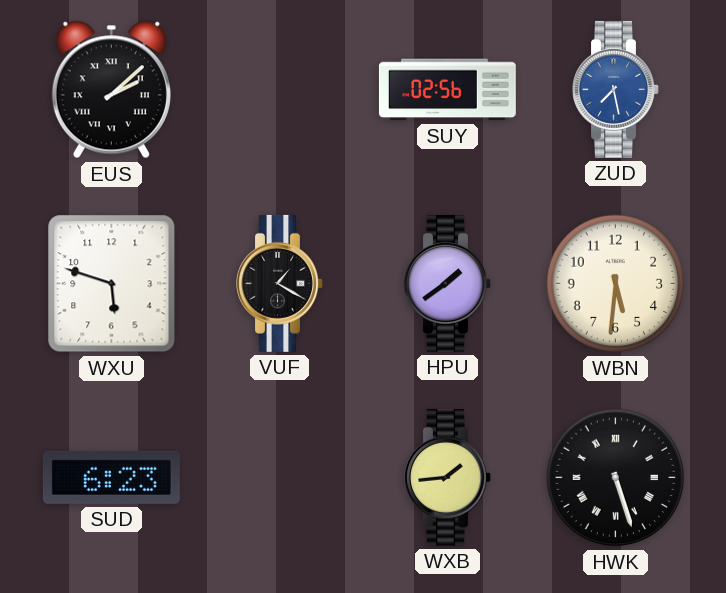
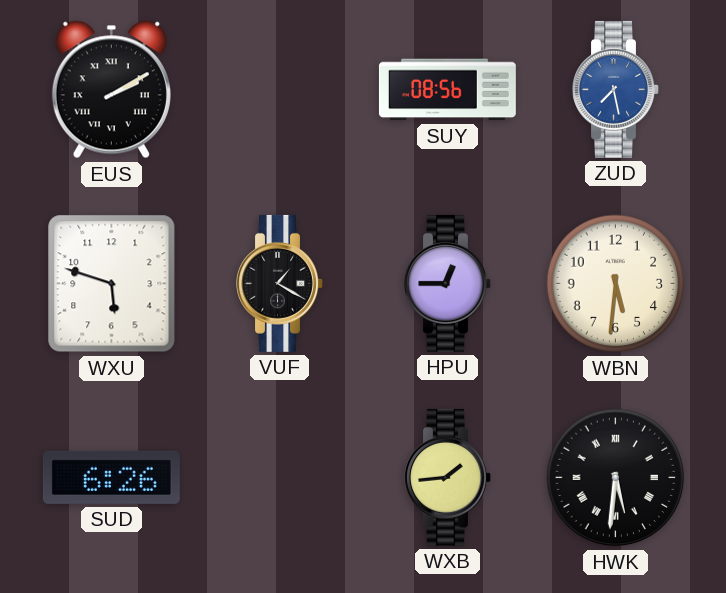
EUS: 2:08 -> 2:10 (111, 90)
SUY: 02:56 -> 08:56 (447, 90)
HPU: 1:39 -> 12:45 (448, 283)
SUD: 6:23 -> 6:26 (111, 477)
HWK: 5:27 -> 5:31 (616, 478)
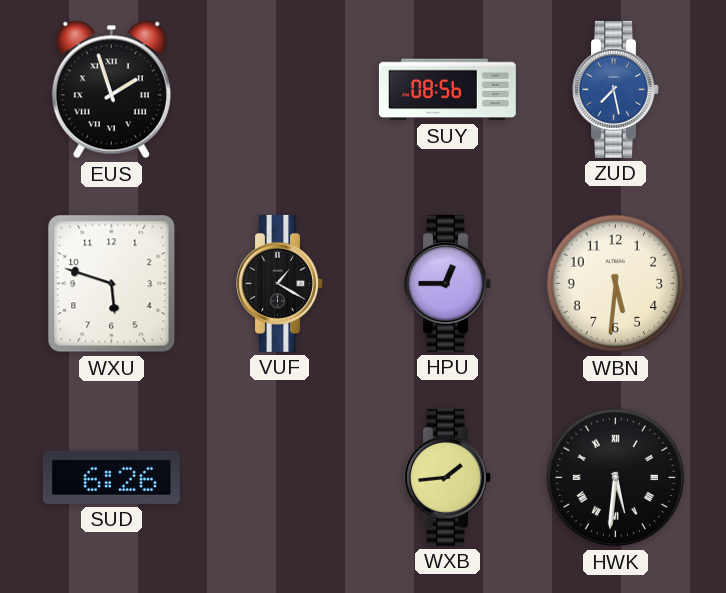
EUS: 2:10 -> 1:57 (111, 90)
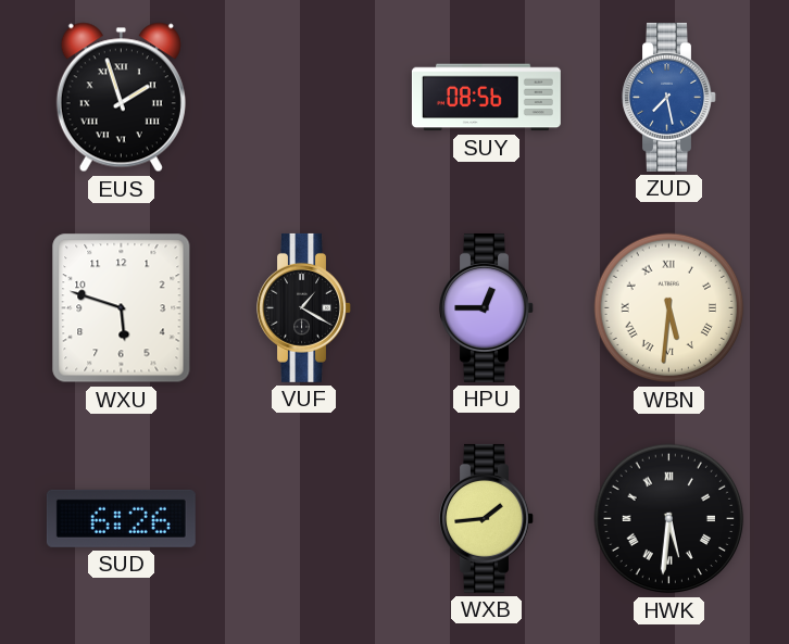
WBN numerals: Arabic -> Roman (669, 308)
